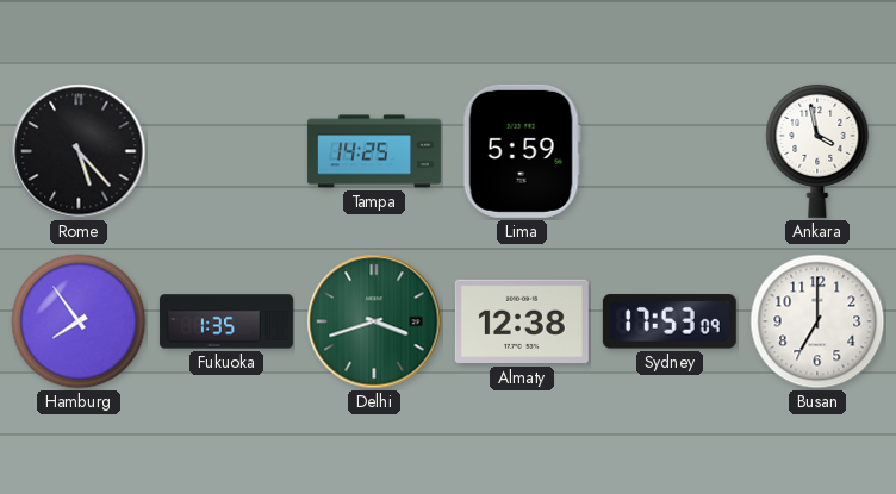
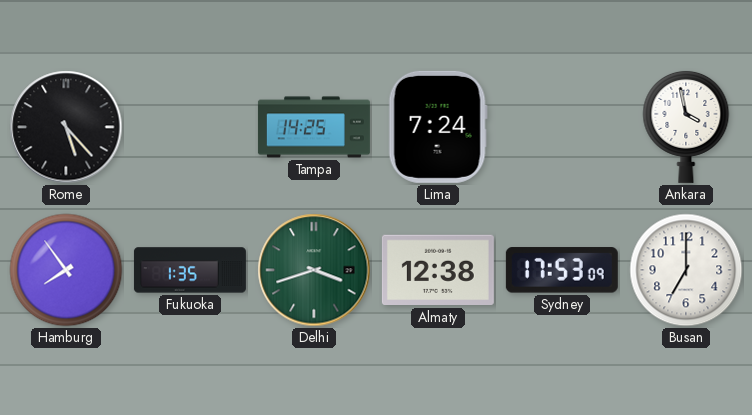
Lima: 5:59 -> 7:24 (438, 127)
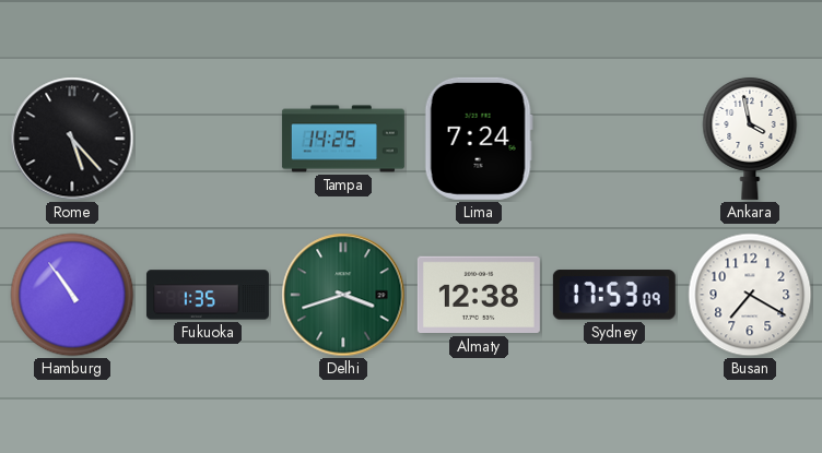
Hamburg: 7:54 -> 10:54 (72, 295)
Busan: 7:00 -> 7:20 (750, 295)
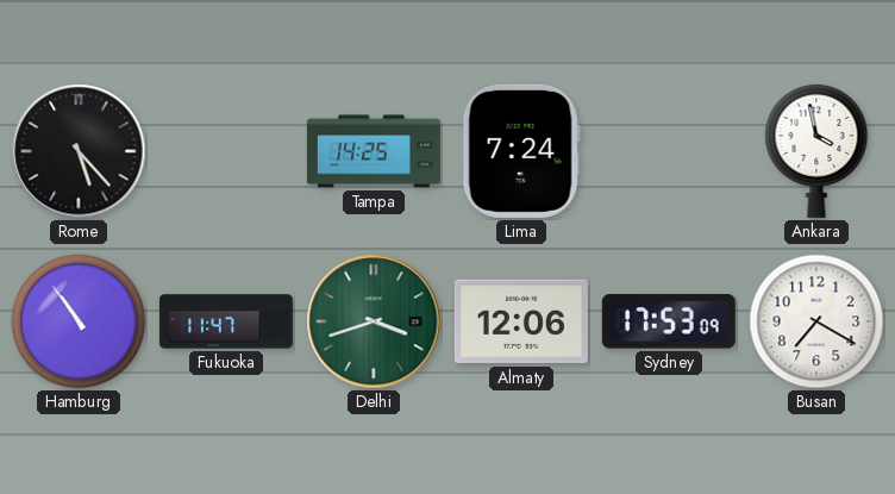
Fukuoka: 1:35 -> 11:47 (226, 321)
Almaty: 12:38 -> 12:06 (521, 321)
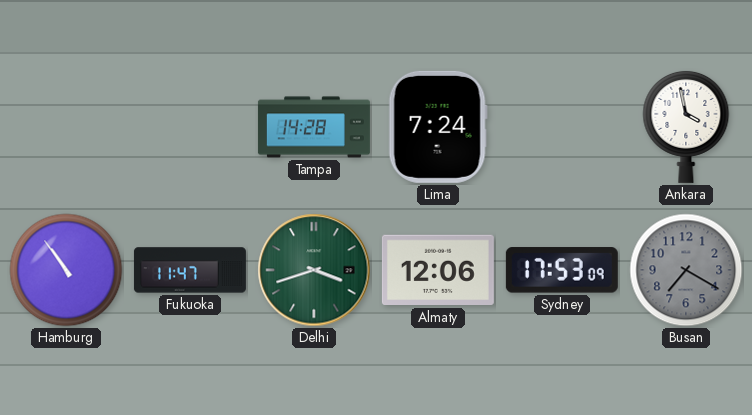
Rome: 5:23 -> none (79, 151)
Tampa: 14:25 -> 14:28 (314, 127)
Busan dial: white -> grey (686, 270)
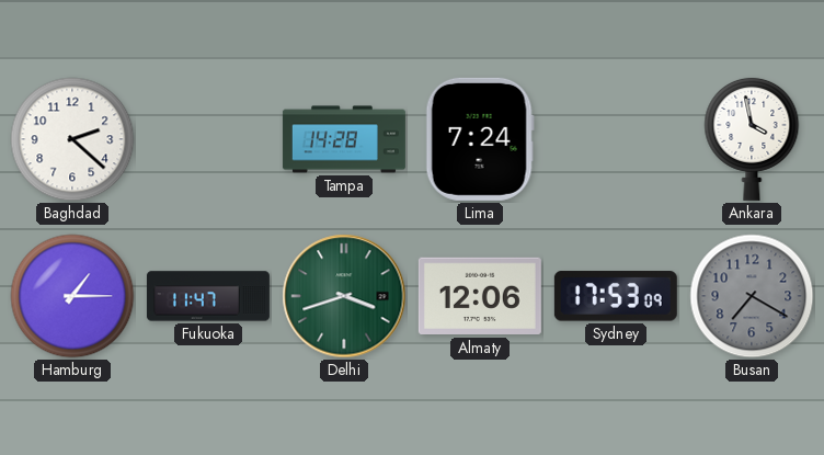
Baghdad: none -> 2:22 (72, 139)
Hamburg: 10:54 -> 1:15 (72, 296)
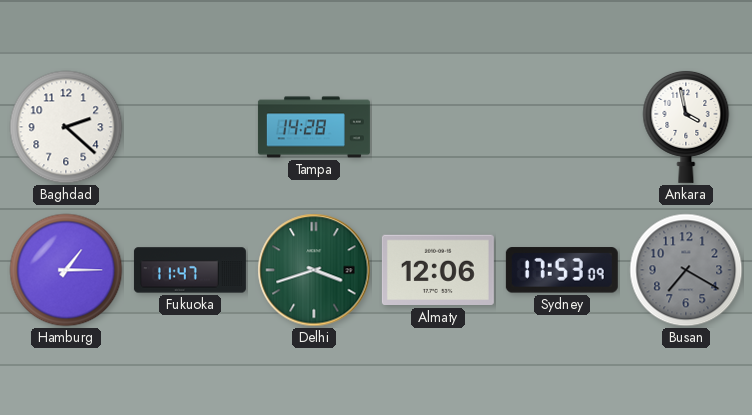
Lima: 7:24 -> none (480, 139)
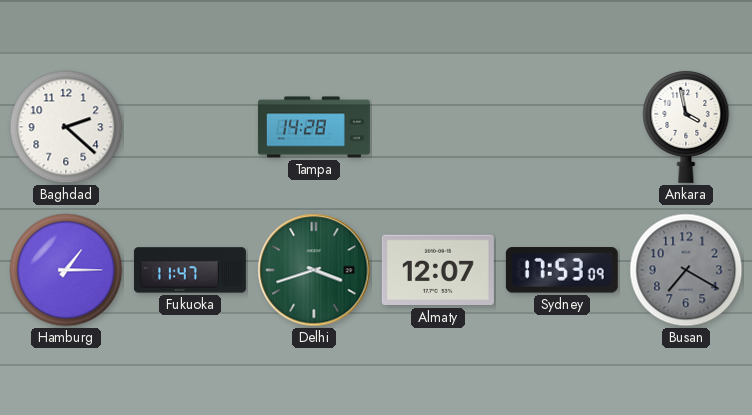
Almaty: 12:06 -> 12:07 (438, 270)
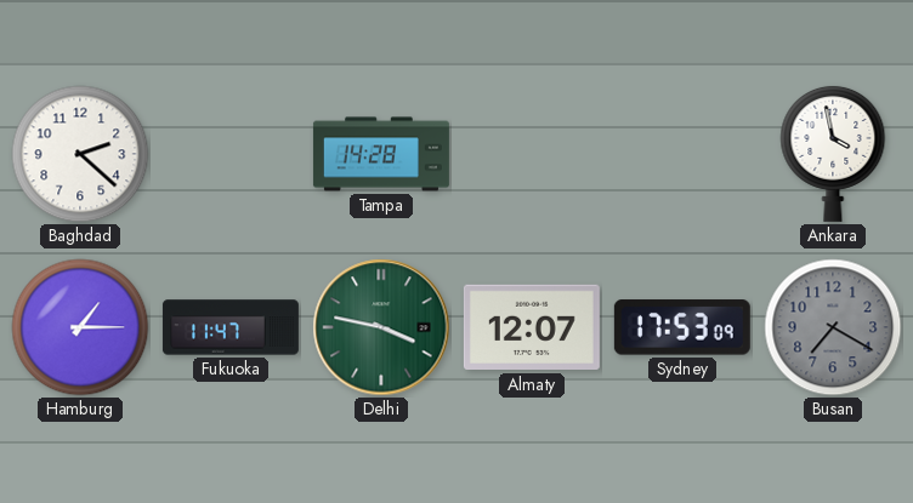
Delhi: 3:42 -> 3:47 (381, 327)
